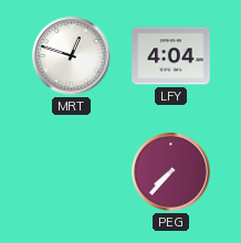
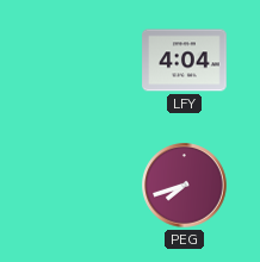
MRT: 12:48 -> none (72, 56)
PEG: 7:37 -> 7:42 (185, 186)
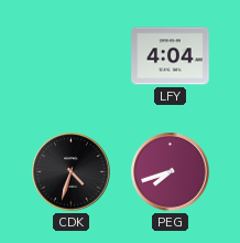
CDK: none -> 4:33 (72, 172)
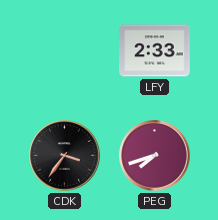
LFY: 4:04 -> 2:33 (155, 51)
CDK: 4:33 -> 3:36 (65, 156)
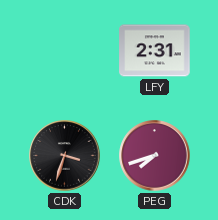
LFY: 2:33 -> 2:31 (155, 51)
CDK: 3:36 -> 3:33 (65, 156)
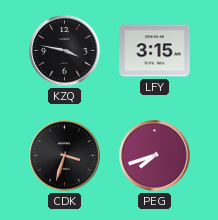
KZQ: none -> 3:47 (65, 51)
LFY: 2:31 -> 3:15 (155, 51)
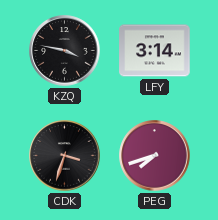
LFY: 3:15 -> 3:14 (155, 51)
